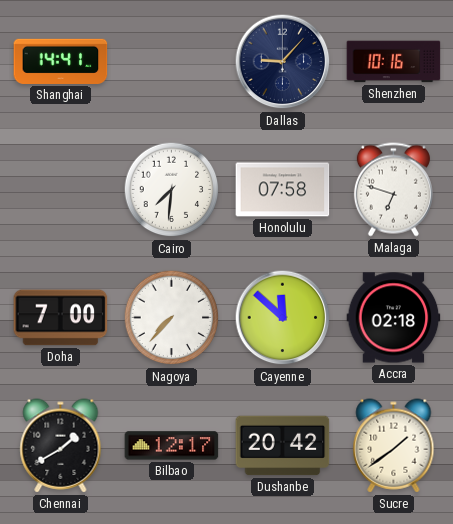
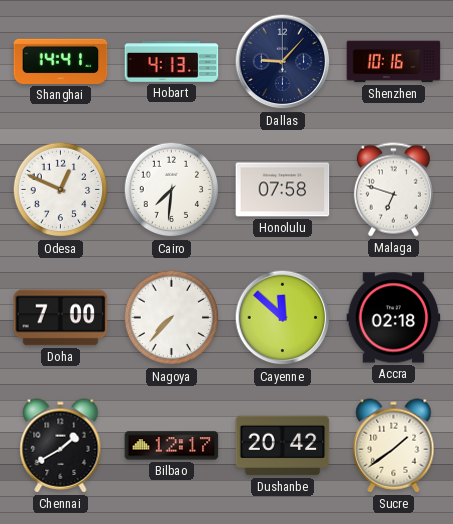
Hobart: none -> 4:13 (172, 62)
Odesa: none -> 12:49 (61, 190)
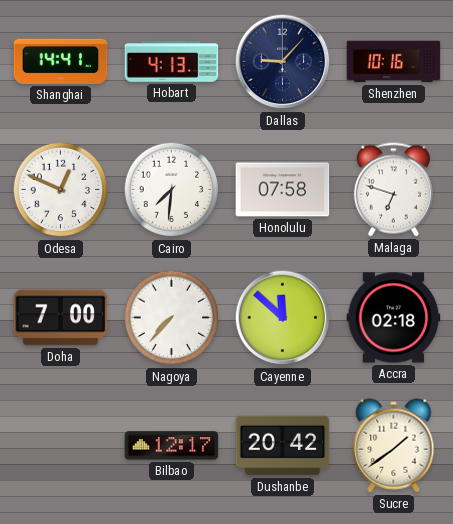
Chennai: 1:40 -> none (61, 446)
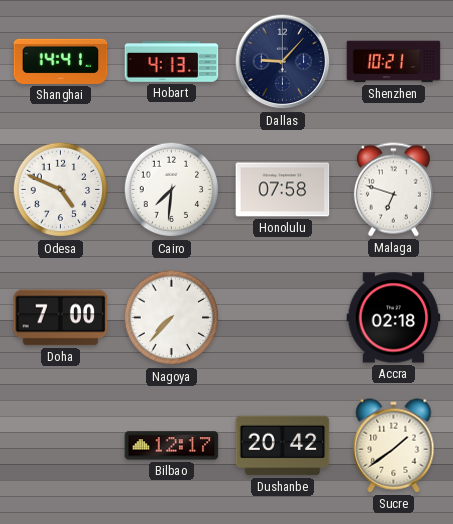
Shenzhen: 10:16 -> 10:21 (394, 62)
Odesa: 12:49 -> 4:49 (61, 190)
Cayenne: 11:52 -> none (283, 318)
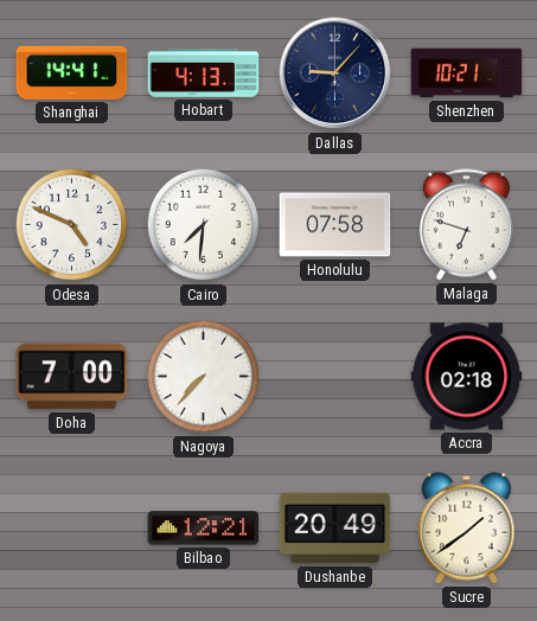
Bilbao: 12:17 -> 12:21 (204, 529)
Dushanbe: 20:42 -> 20:49 (335, 529)
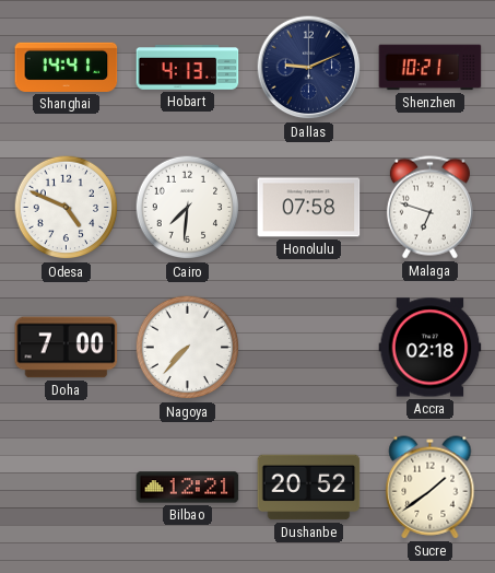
Dallas: 9:07 -> 9:11 (309, 68)
Dushanbe: 20:49 -> 20:52 (309, 488)
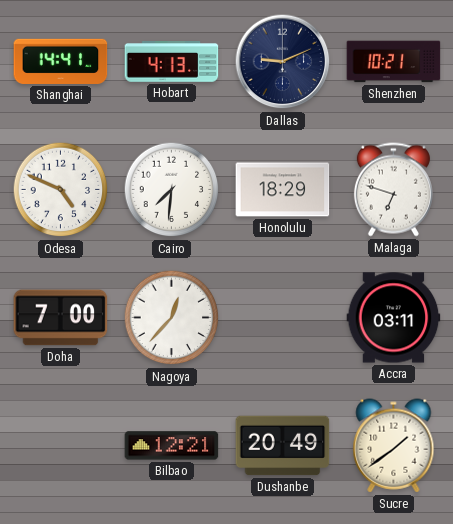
Honolulu: 07:58 -> 18:29 (283, 190)
Nagoya: 7:37 -> 12:37 (172, 318)
Accra: 02:18 -> 03:11 (394, 318)
Dushanbe: 20:52 -> 20:49 (283, 446)
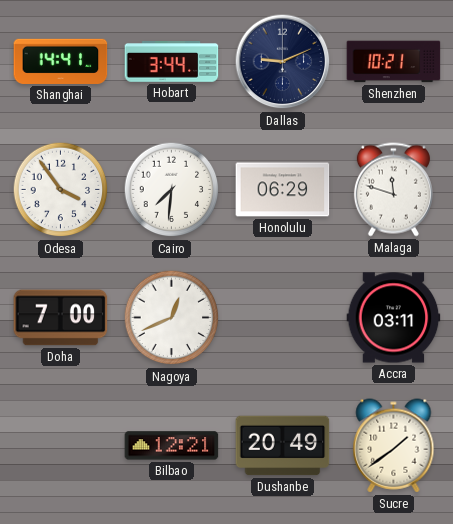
Hobart: 4:13 -> 3:44 (172, 62)
Odesa: 4:49 -> 3:54 (61, 190)
Honolulu: 18:29 -> 06:29 (283, 190)
Malaga: 6:48 -> 11:48 (393, 190)
Nagoya: 12:37 -> 12:41 (172, 318)
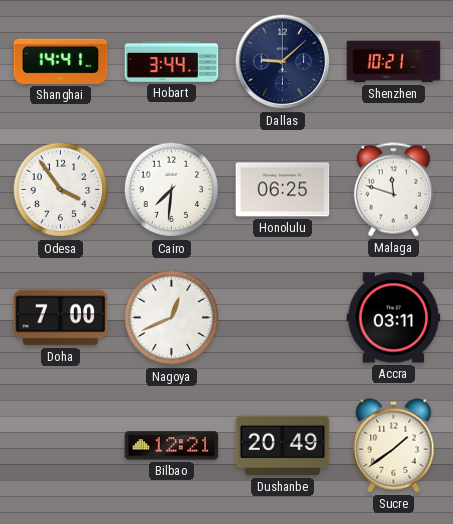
Dallas: 9:11 -> 9:08 (283, 62)
Honolulu: 06:29 -> 06:25 (283, 190)
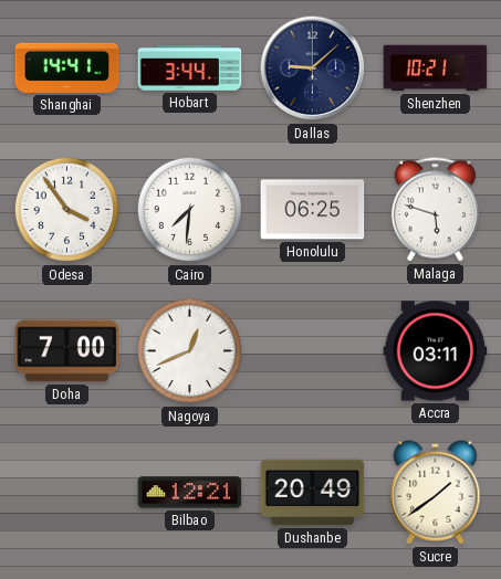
Malaga: 11:48 -> 5:48 (435, 210)
